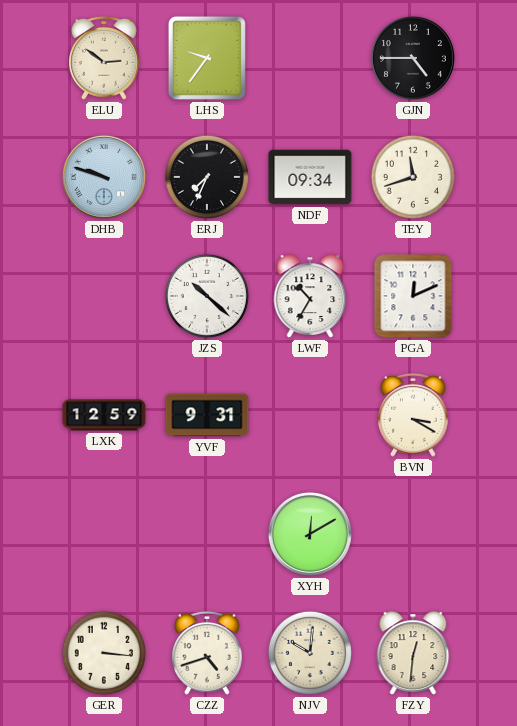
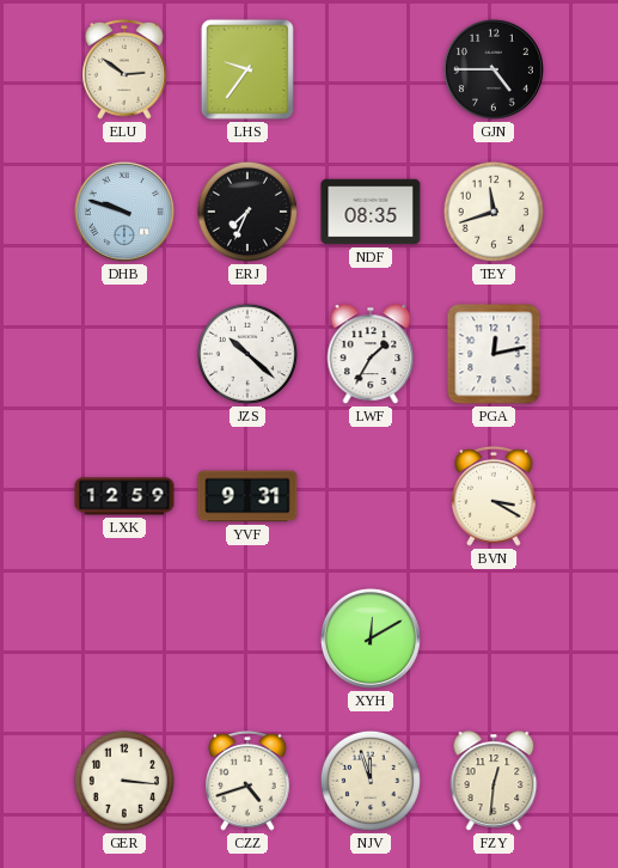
NDF: 09:34 -> 08:35 (371, 212)
LWF: 10:35 -> 1:35 (371, 354)
PGA: 12:11 -> 12:13 (494, 354)
NJV: 10:01 -> 11:57 (371, 781)
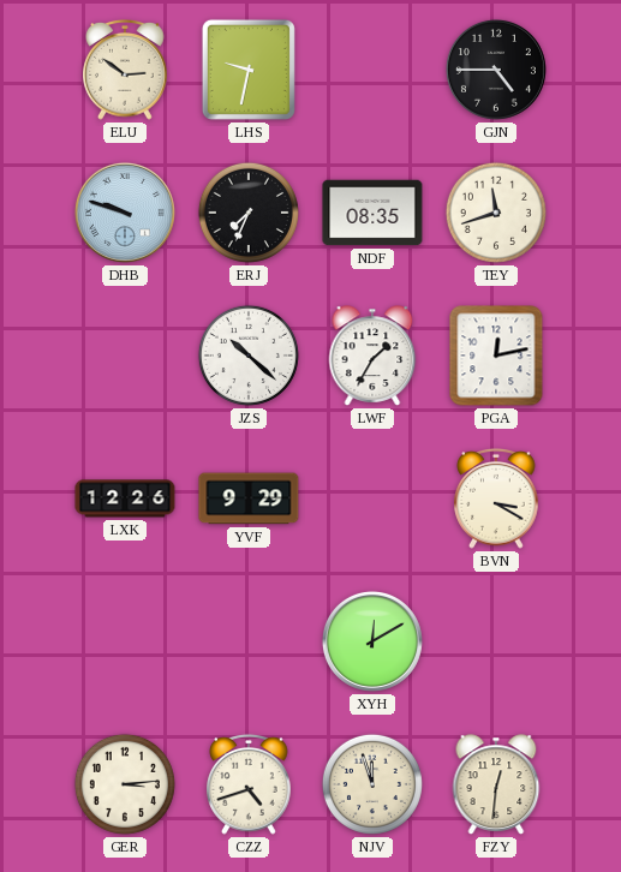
LHS: 9:36 -> 9:32 (249, 70)
LXK: 12:59 -> 12:26 (125, 498)
YVF: 9:31 -> 9:29 (249, 498)
GER: 3:16 -> 3:14 (125, 784)
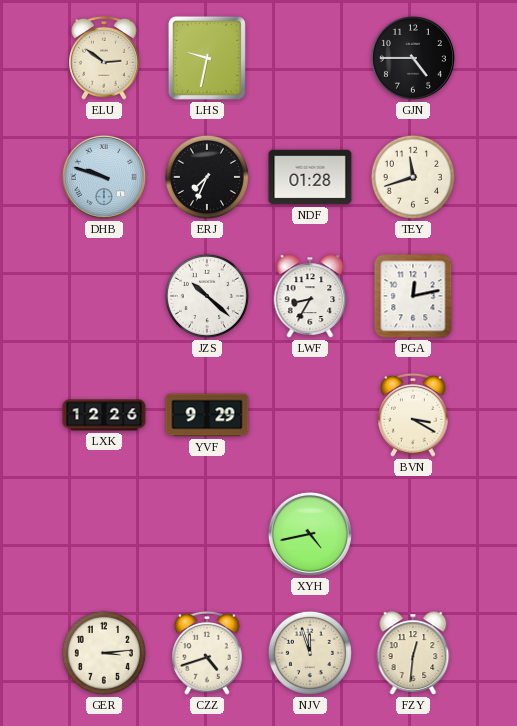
NDF: 08:35 -> 01:28 (310, 177)
LWF: 1:35 -> 8:35 (310, 296)
XYH: 12:10 -> 4:43 (310, 534)
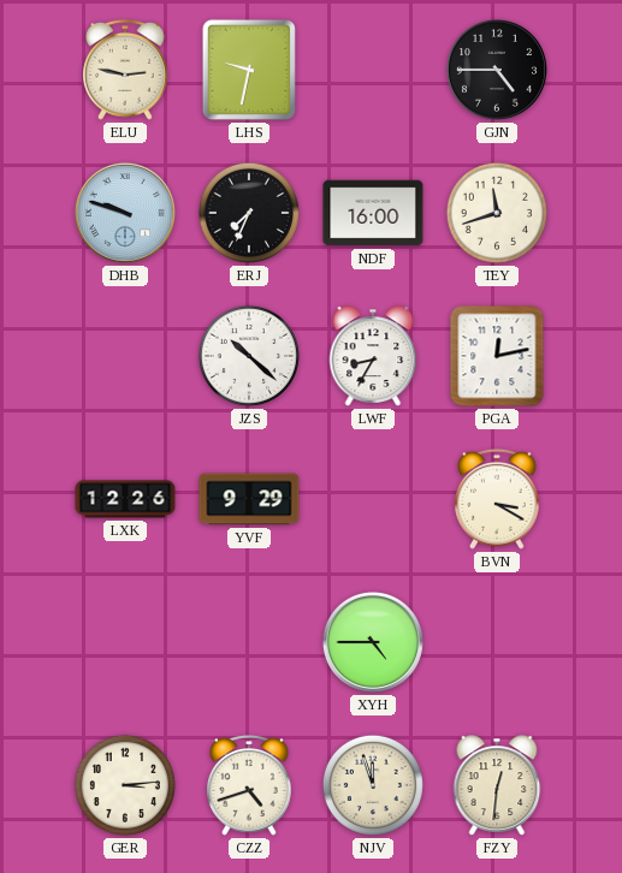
ELU: 2:51 -> 2:47 (125, 70)
NDF: 01:28 -> 16:00 (373, 213)
XYH: 4:43 -> 4:45 (373, 642)
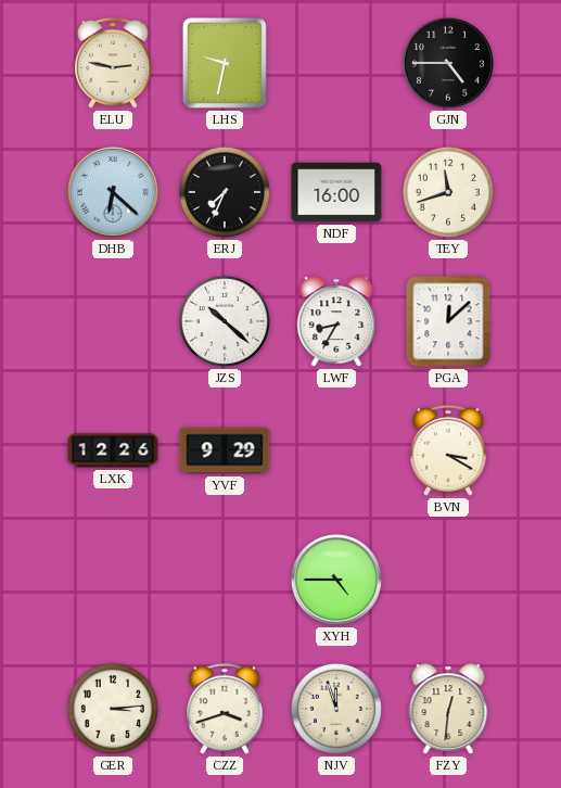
DHB: 9:48 -> 6:22 (113, 192)
PGA: 12:13 -> 12:08 (448, 321)
CZZ: 4:42 -> 3:42 (225, 709)
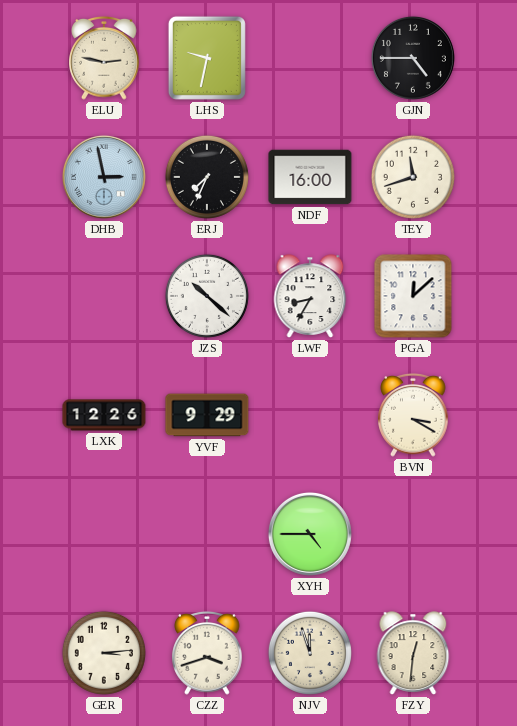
DHB: 6:22 -> 2:58 (104, 177)
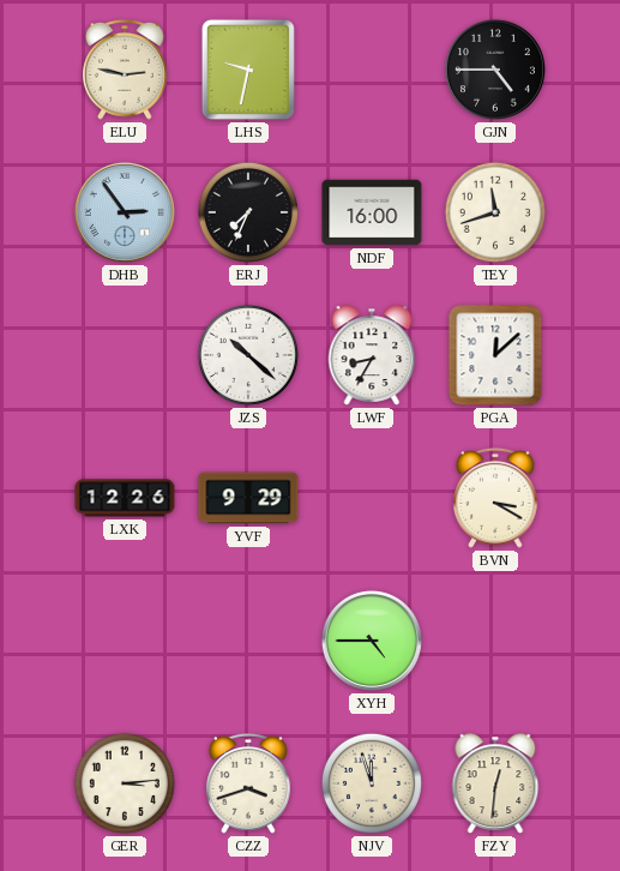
DHB: 2:58 -> 2:54 (125, 212)
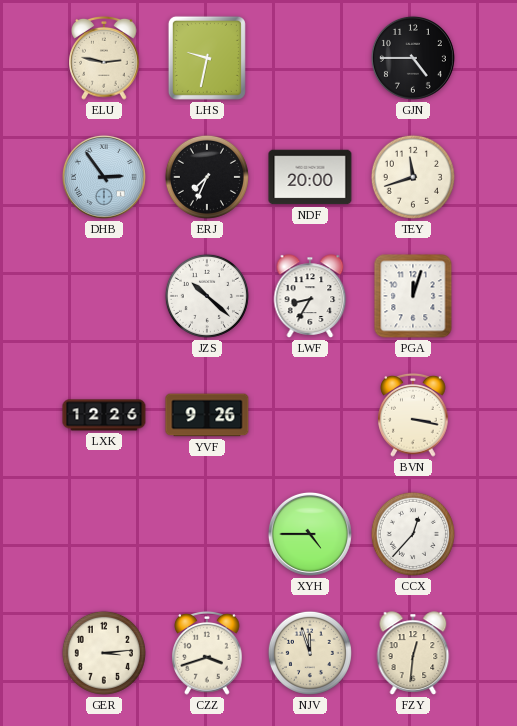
NDF: 16:00 -> 20:00 (310, 177)
PGA: 12:08 -> 12:03 (413, 296)
YVF: 9:29 -> 9:26 (207, 415)
BVN: 3:20 -> 3:17 (413, 415)
CCX: none -> 12:37 (413, 534)
